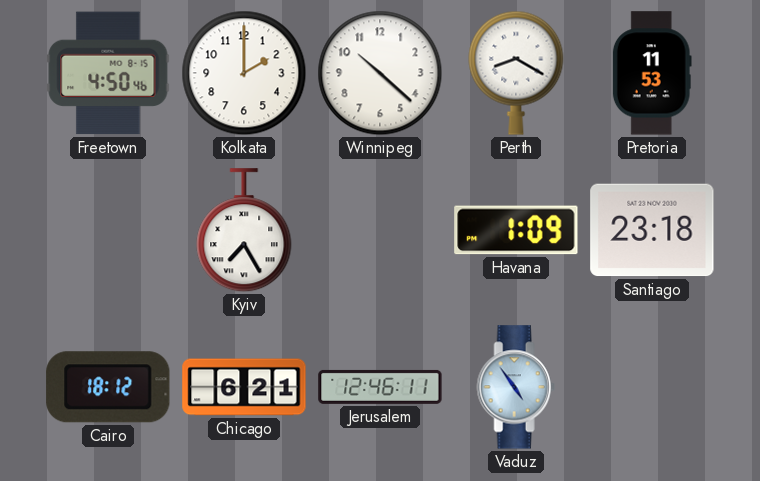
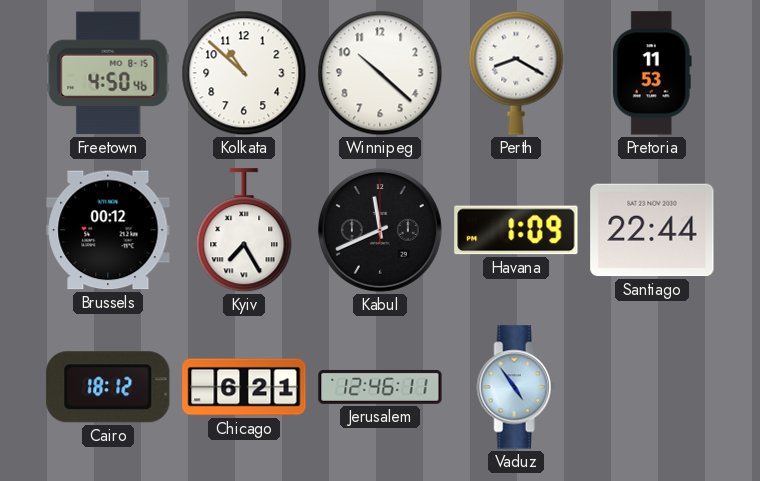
Kolkata: 2:00 -> 10:52 (244, 73)
Brussels: none -> 00:12 (108, 230)
Kabul: none -> 11:41 (380, 230)
Santiago: 23:18 -> 22:44 (652, 230)
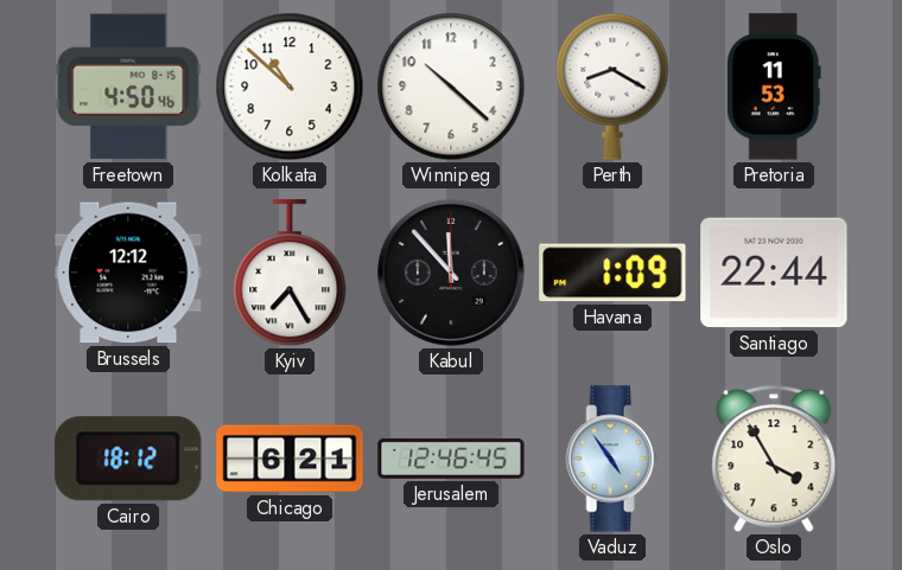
Brussels: 00:12 -> 12:12 (128, 273)
Kabul: 11:41 -> 11:53 (451, 273)
Jerusalem: 12:46:11 -> 12:46:45 (451, 459)
Oslo: none -> 3:55 (774, 459)
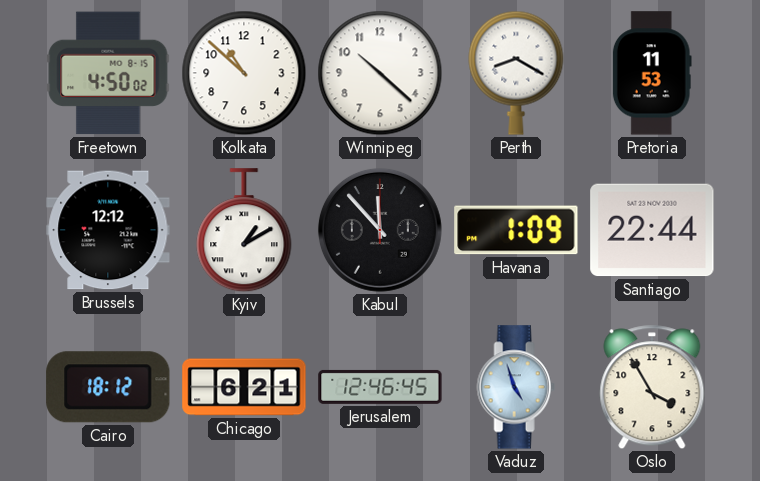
Freetown: 4:50:46 -> 4:50:02 (108, 73)
Kyiv: 7:25 -> 1:10 (244, 231)
Vaduz: 4:54 -> 4:57 (516, 387)
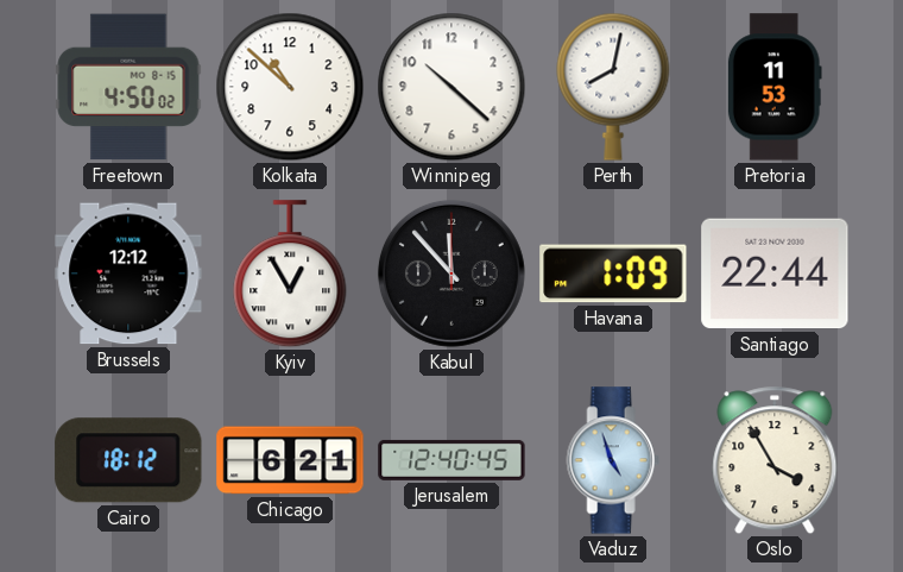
Perth: 8:20 -> 8:02 (613, 87)
Kyiv: 1:10 -> 12:55 (290, 275)
Jerusalem: 12:46 -> 12:40 (451, 460)
